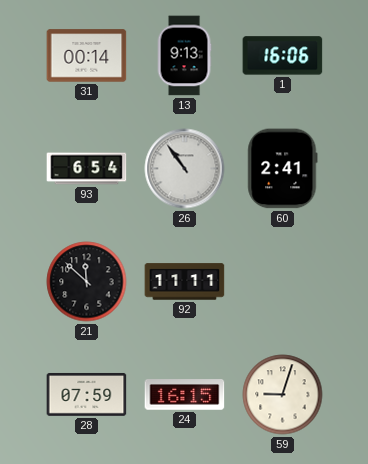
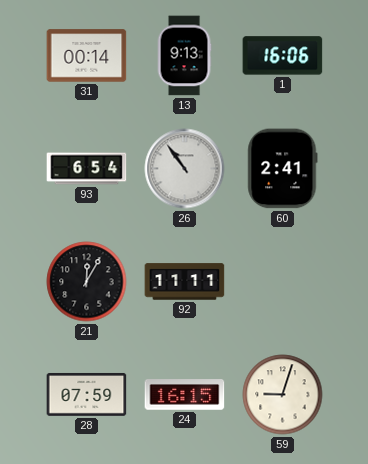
21: 11:52 -> 12:05 (87, 282)
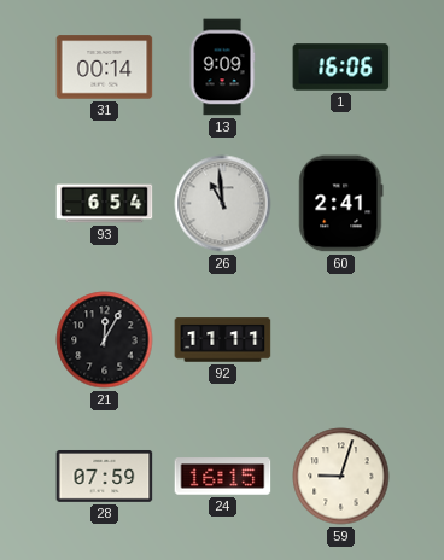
13: 9:13 -> 9:09 (222, 68)
26: 10:54 -> 10:59 (223, 204)
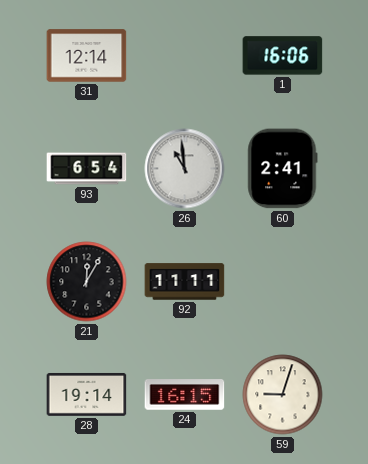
31: 00:14 -> 12:14 (87, 56)
13: 9:09 -> none (222, 68)
28: 07:59 -> 19:14 (87, 395)
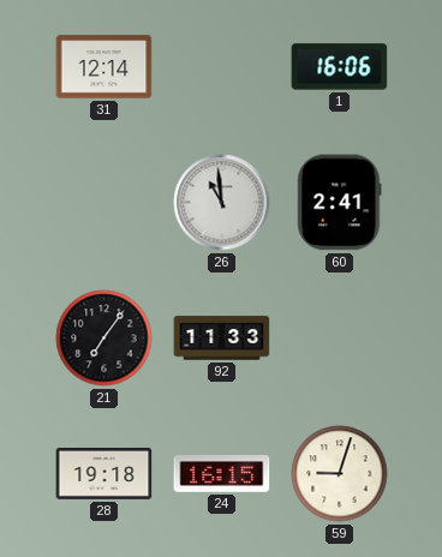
93: 6:54 -> none (87, 169)
21: 12:05 -> 7:06 (104, 339)
92: 11:11 -> 11:33 (222, 339)
28: 19:14 -> 19:18 (104, 474)
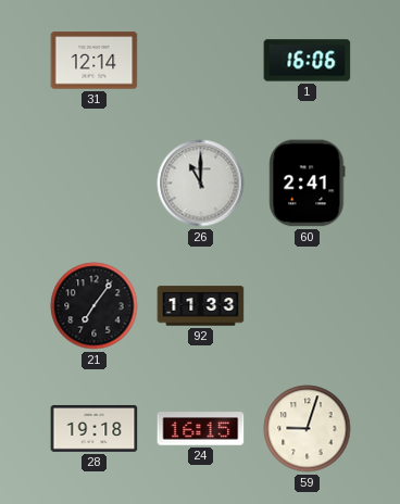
26: 10:59 -> 11:00 (201, 184)
